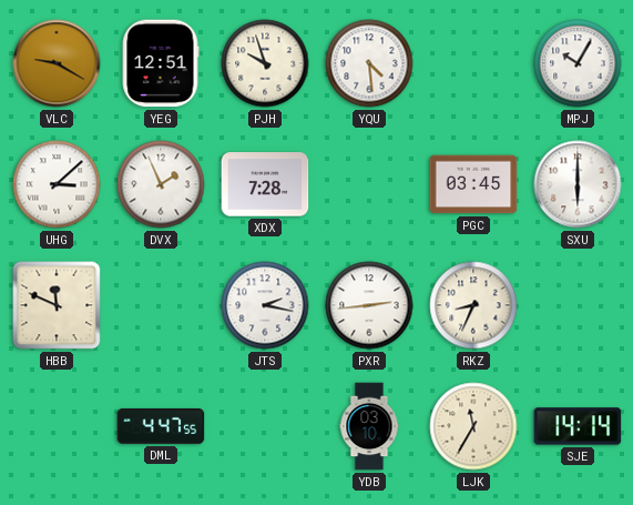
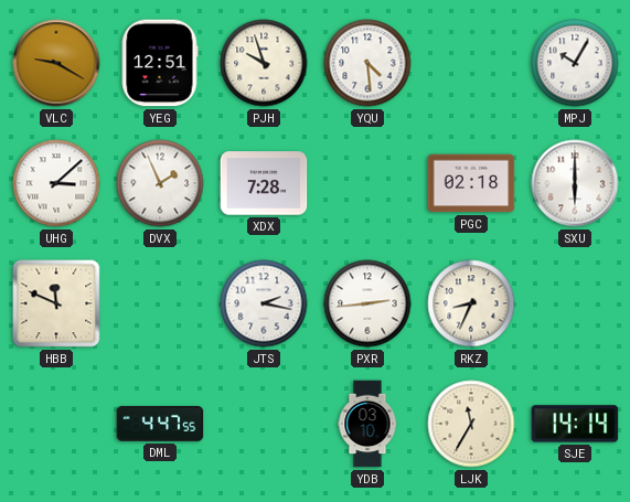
PGC: 03:45 -> 02:18 (471, 183)
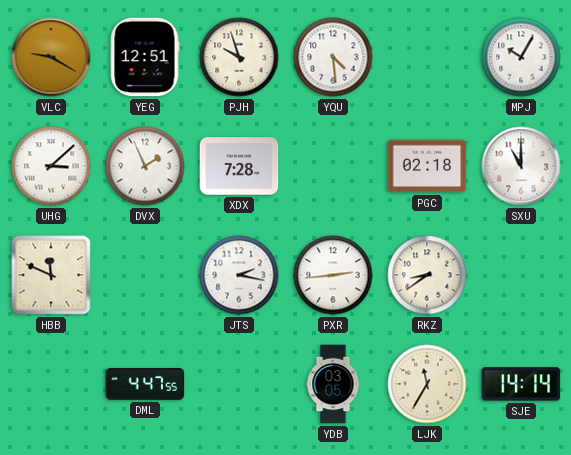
SXU: 6:00 -> 11:00 (521, 166)
RKZ: 8:34 -> 8:39 (427, 275)
YDB: 03:10 -> 03:05 (333, 384)
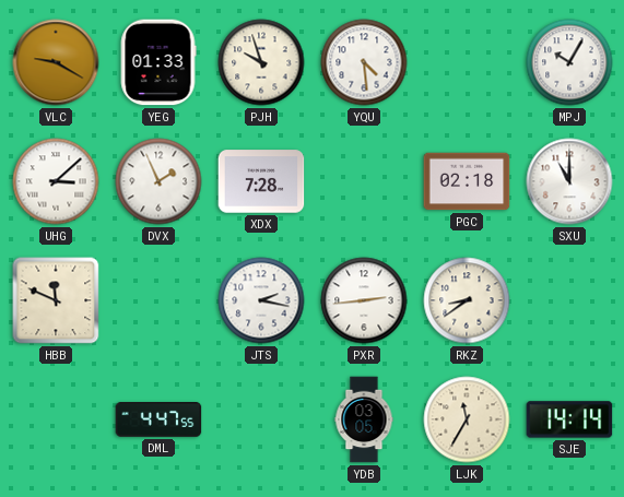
YEG: 12:51 -> 01:33 (158, 62)
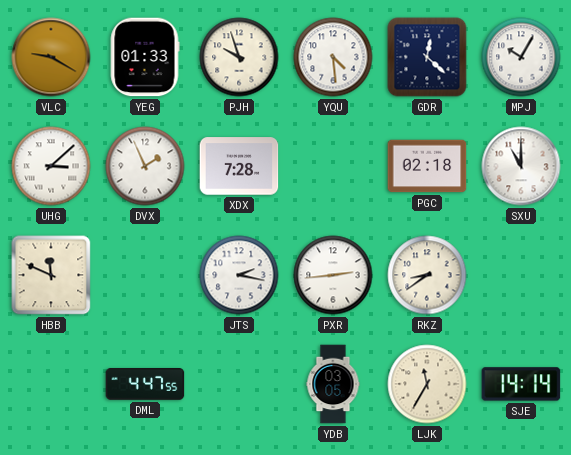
GDR: none -> 12:22 (427, 57)
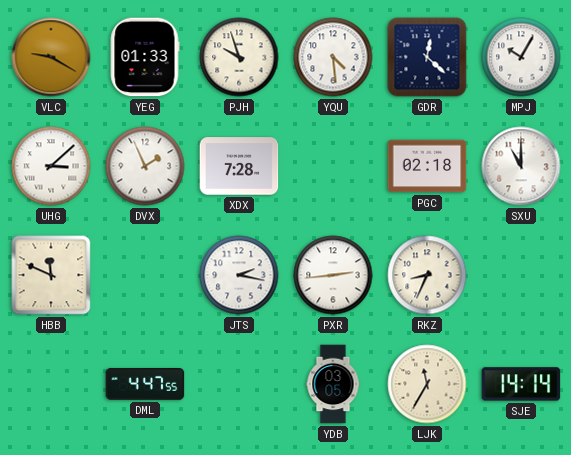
RKZ: 8:39 -> 8:34 (427, 275)
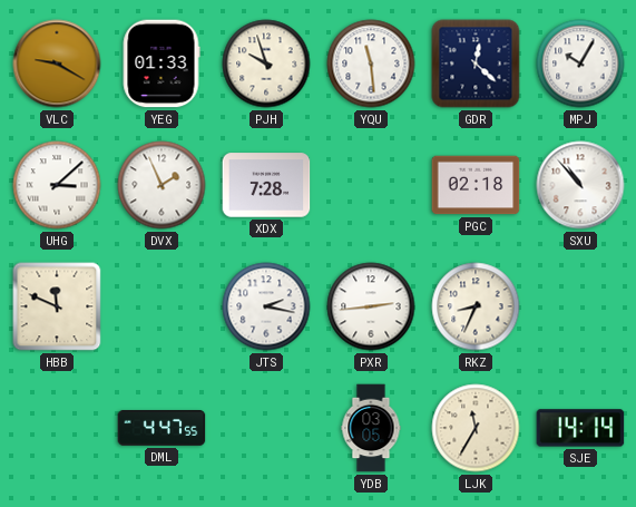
YQU: 4:29 -> 11:29 (371, 64)
SXU: 11:00 -> 10:53 (580, 185)
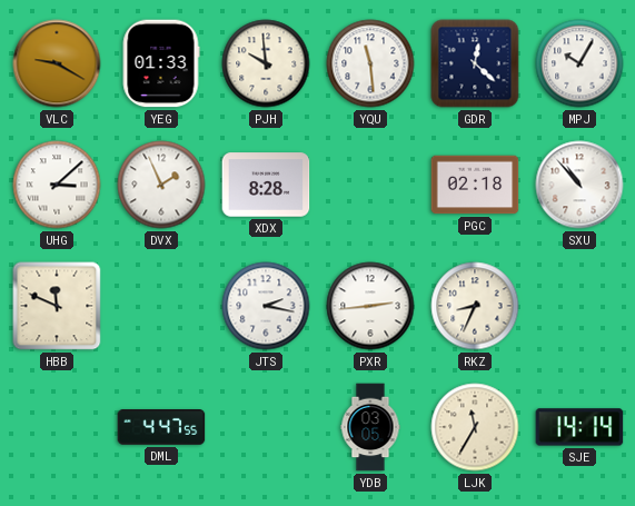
PJH: 9:57 -> 9:59 (266, 63)
XDX: 7:28 -> 8:28 (266, 185)
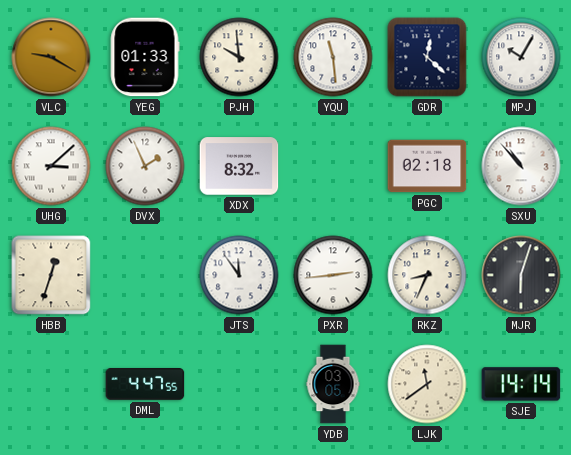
XDX: 8:28 -> 8:32 (239, 166)
HBB: 11:49 -> 12:33 (51, 275)
JTS: 2:17 -> 11:54 (239, 275)
MJR: none -> 6:03 (521, 275)
LJK: 11:35 -> 11:39 (427, 384)
